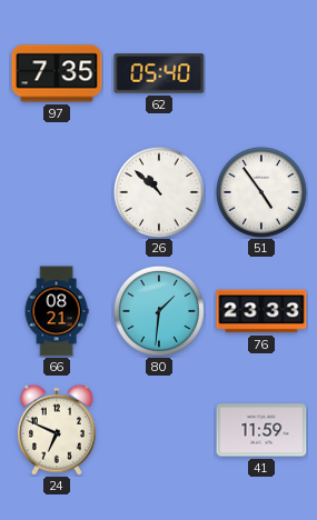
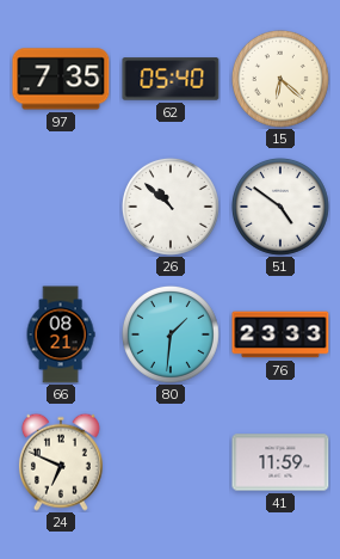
15: none -> 6:22 (280, 79)
51: 4:54 -> 4:51 (280, 207)
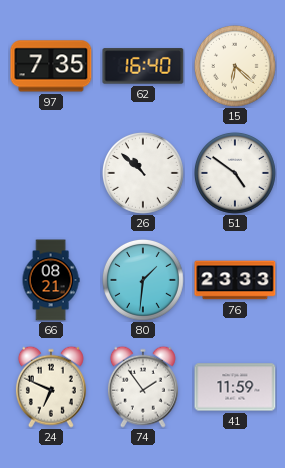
62: 05:40 -> 16:40 (143, 66)
74: none -> 1:54 (143, 387)
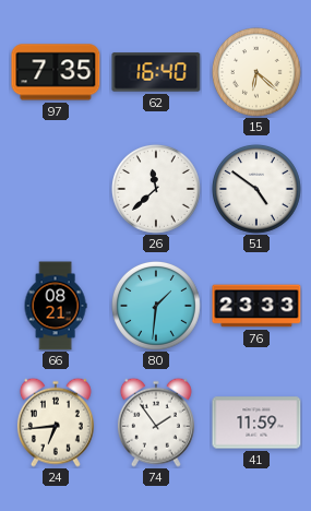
26: 10:52 -> 11:38 (156, 189)
24: 6:49 -> 6:44 (56, 423)
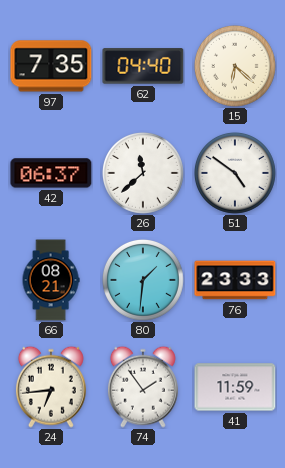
62: 16:40 -> 04:40 (143, 66)
42: none -> 06:37 (51, 173)
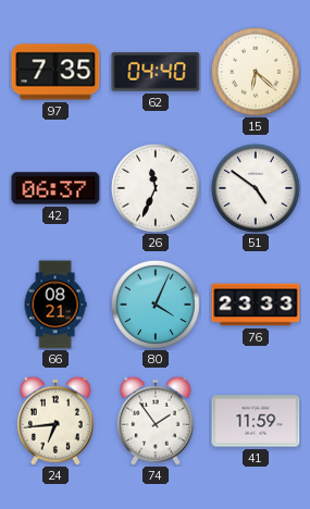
26: 11:38 -> 11:34 (156, 188)
80: 1:31 -> 4:04 (156, 305)
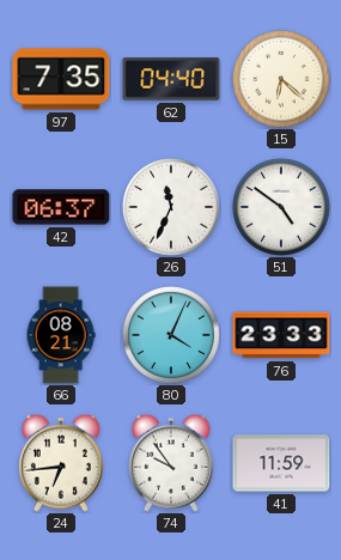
74: 1:54 -> 9:54 (171, 463)
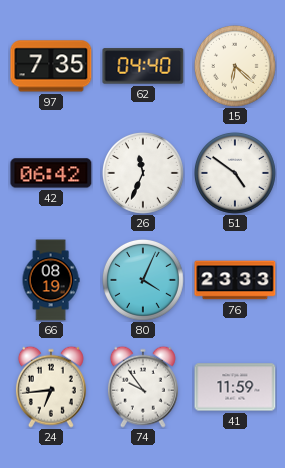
42: 06:37 -> 06:42 (51, 173)
66: 08:21 -> 08:19 (51, 280)
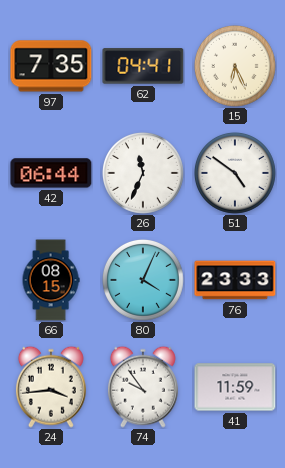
62: 04:40 -> 04:41 (143, 66)
15: 6:22 -> 6:26 (235, 66)
42: 06:42 -> 06:44 (51, 173)
66: 08:19 -> 08:15 (51, 280)
24: 6:44 -> 3:44 (51, 387)
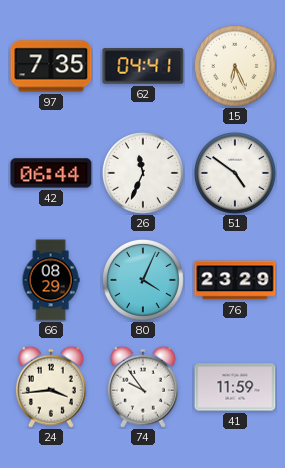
66: 08:15 -> 08:29 (51, 280)
76: 23:33 -> 23:29 (235, 280)
